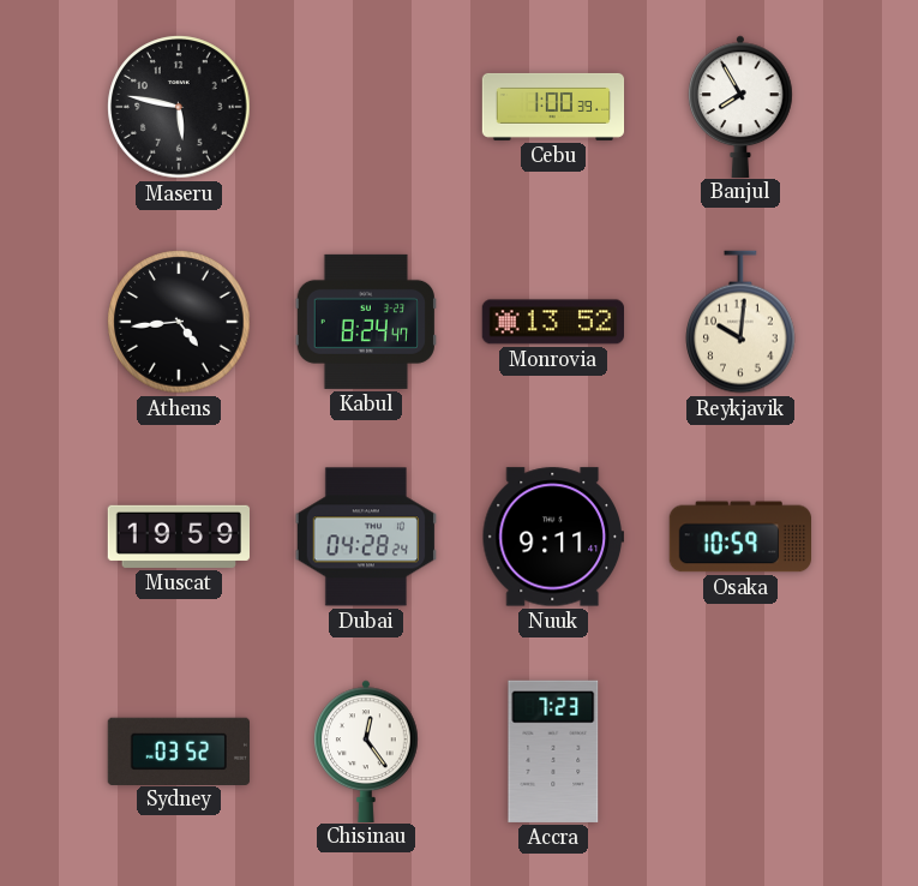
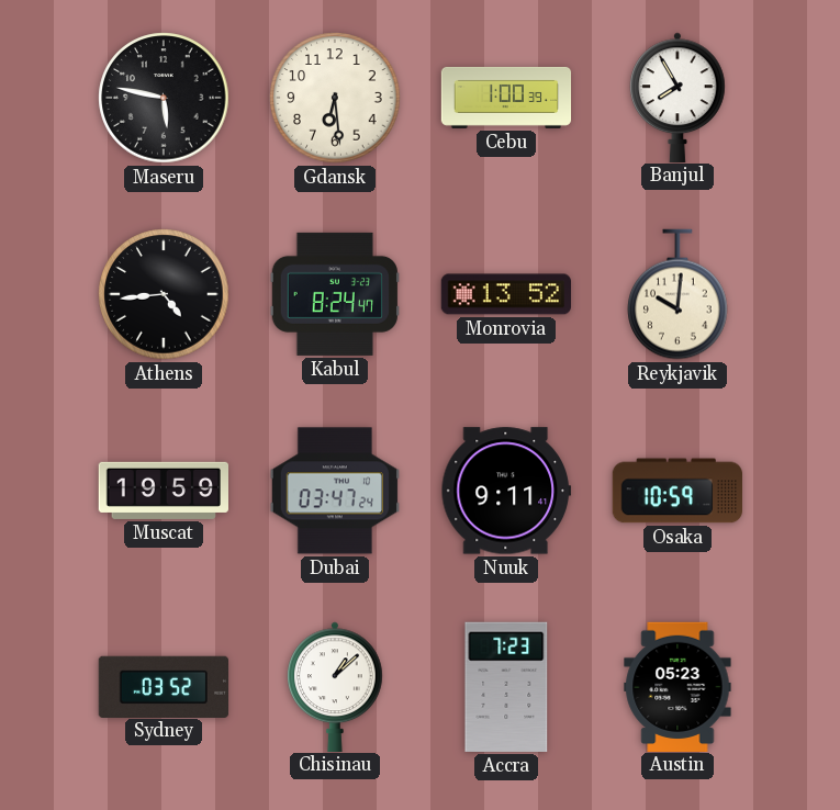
Gdansk: none -> 6:29 (335, 98)
Dubai: 04:28 -> 03:47 (334, 491)
Chisinau: 12:24 -> 1:08 (335, 686)
Austin: none -> 05:23 (677, 686)
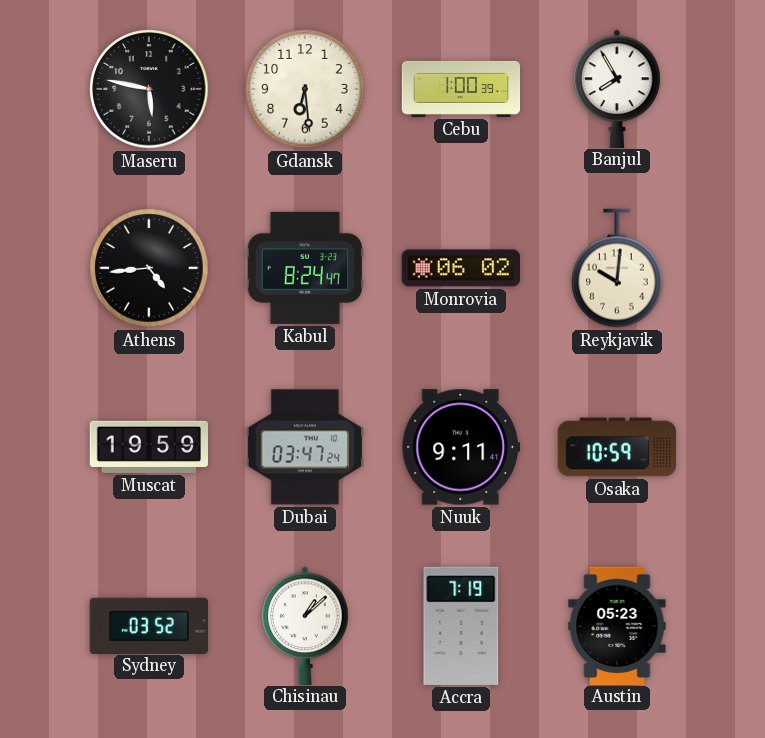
Monrovia: 13:52 -> 06:02 (460, 268)
Accra: 7:23 -> 7:19 (461, 626)
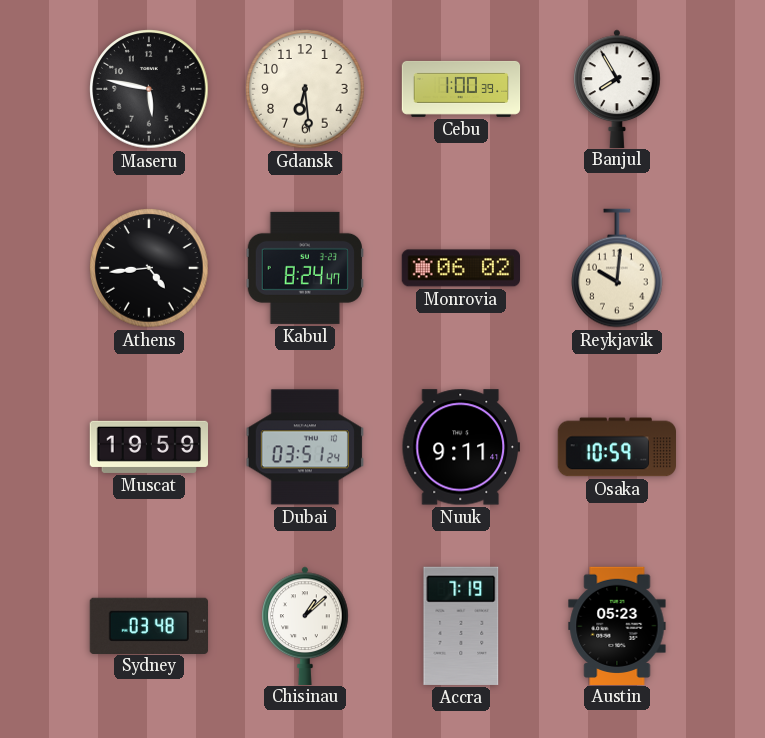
Dubai: 03:47 -> 03:51 (304, 447)
Sydney: 03:52 -> 03:48 (148, 625)
